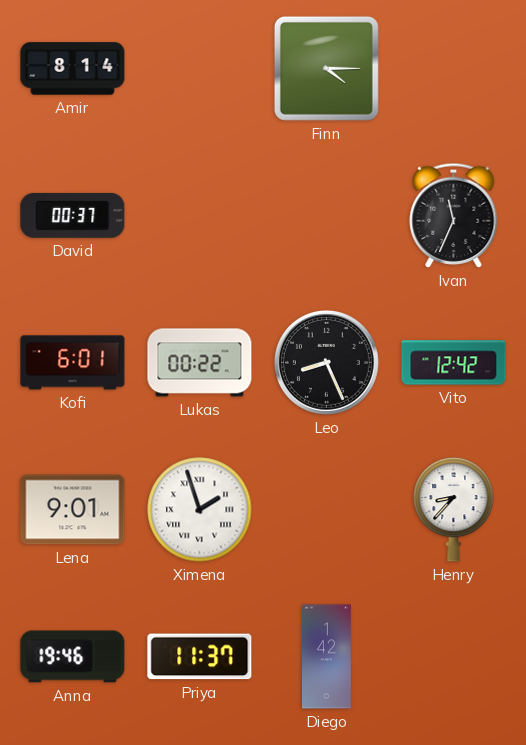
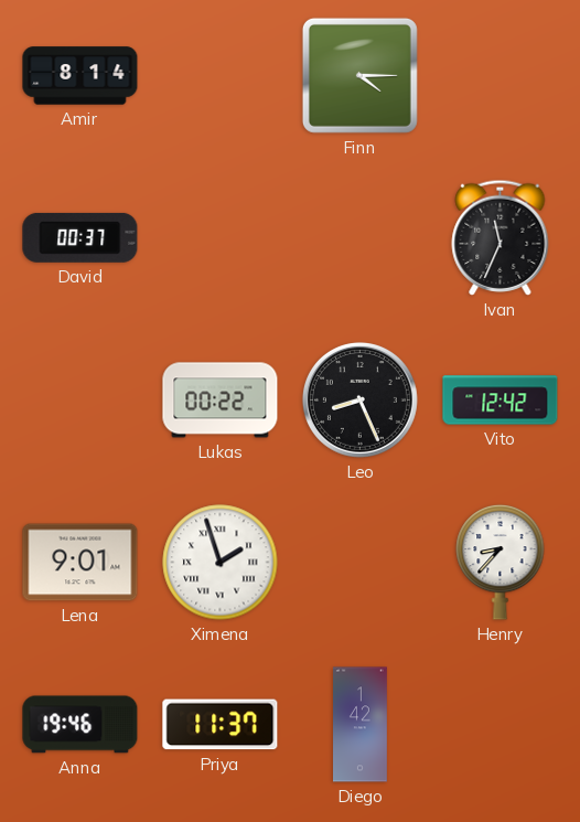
Kofi: 6:01 -> none (73, 363)
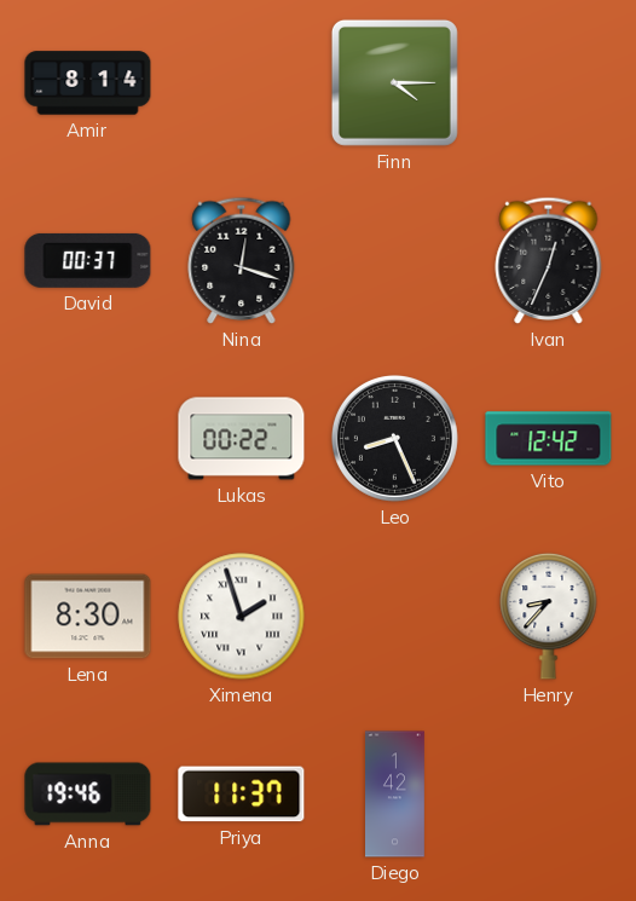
Nina: none -> 12:18 (242, 260)
Ivan: 11:34 -> 12:34 (549, 260)
Lena: 9:01 -> 8:30 (88, 617)
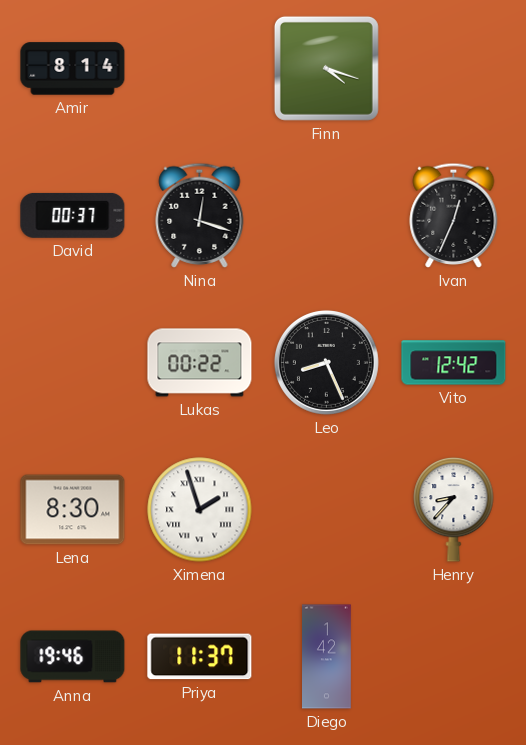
Finn: 4:15 -> 4:18 (326, 68)
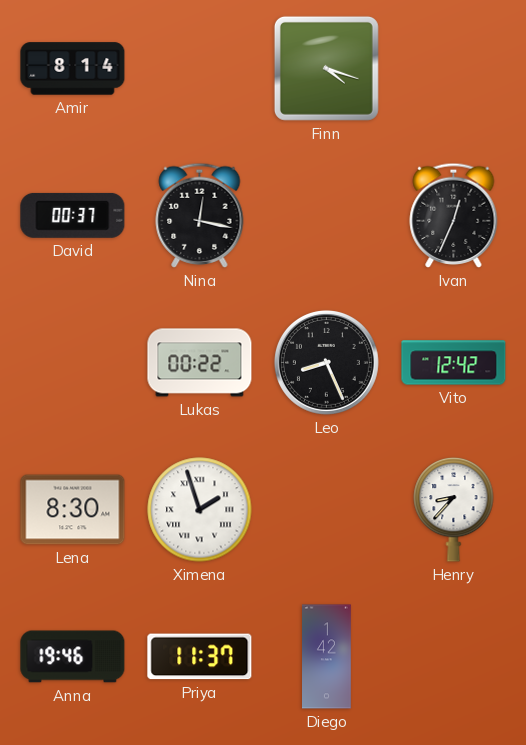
Nina: 12:18 -> 12:17 (200, 215)
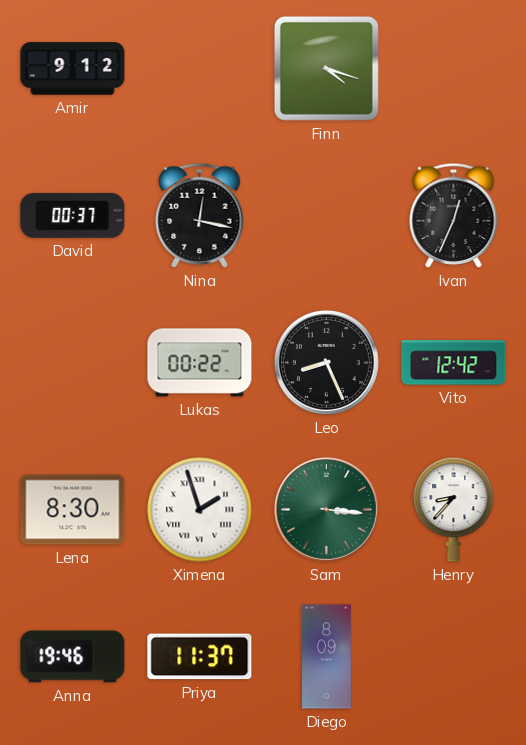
Amir: 8:14 -> 9:12 (73, 69)
Sam: none -> 3:16 (326, 509)
Diego: 1:42 -> 8:09 (327, 657)
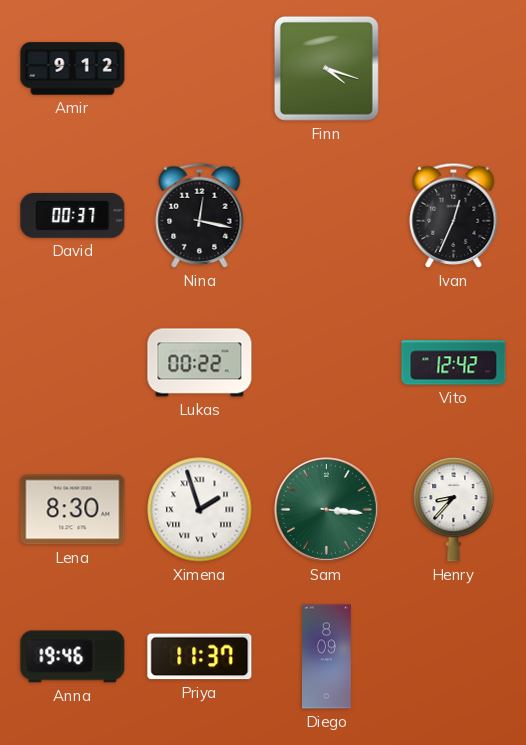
Leo: 8:26 -> none (326, 362)
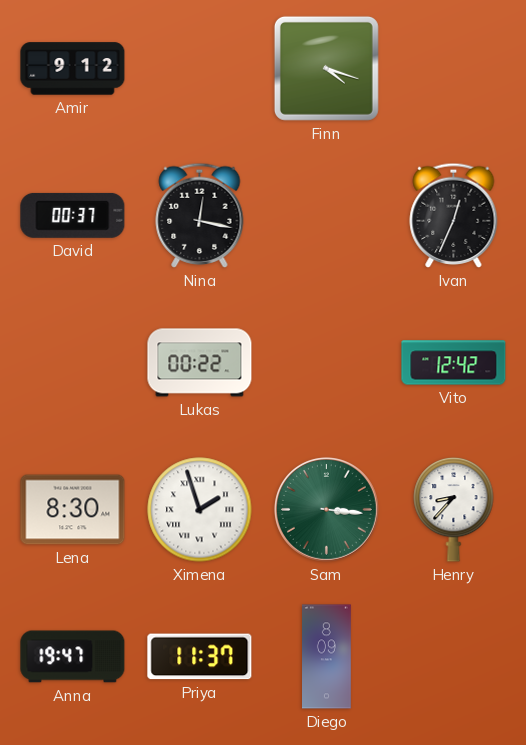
Anna: 19:46 -> 19:47 (73, 657)
